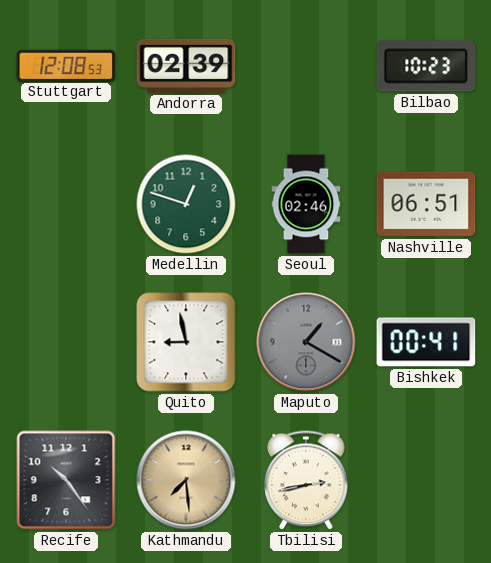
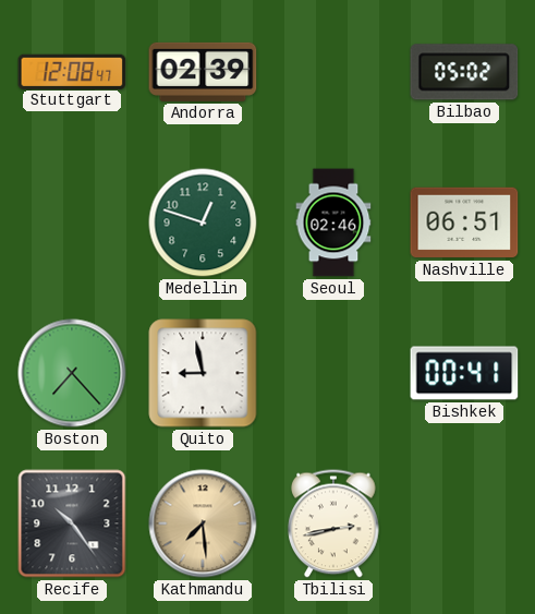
Stuttgart: 12:08:53 -> 12:08:47 (72, 71)
Bilbao: 10:23 -> 05:02 (464, 72)
Boston: none -> 7:23 (72, 373)
Maputo: 1:20 -> none (306, 342)
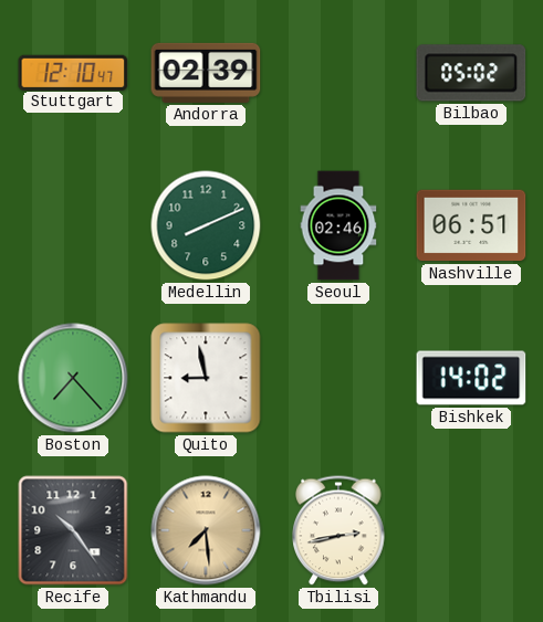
Stuttgart: 12:08 -> 12:10 (73, 72)
Medellin: 12:48 -> 8:11 (206, 225)
Bishkek: 00:41 -> 14:02 (471, 378)
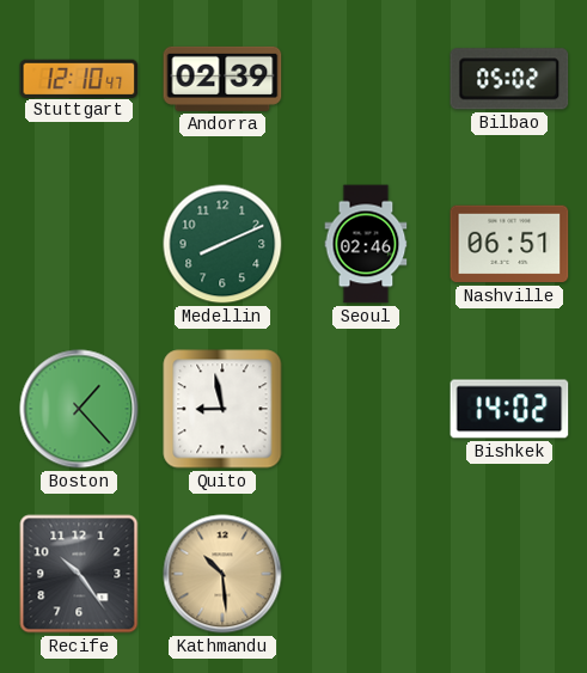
Boston: 7:23 -> 1:23 (79, 409)
Kathmandu: 7:29 -> 10:29 (222, 574)
Tbilisi: 2:43 -> none (338, 530)
